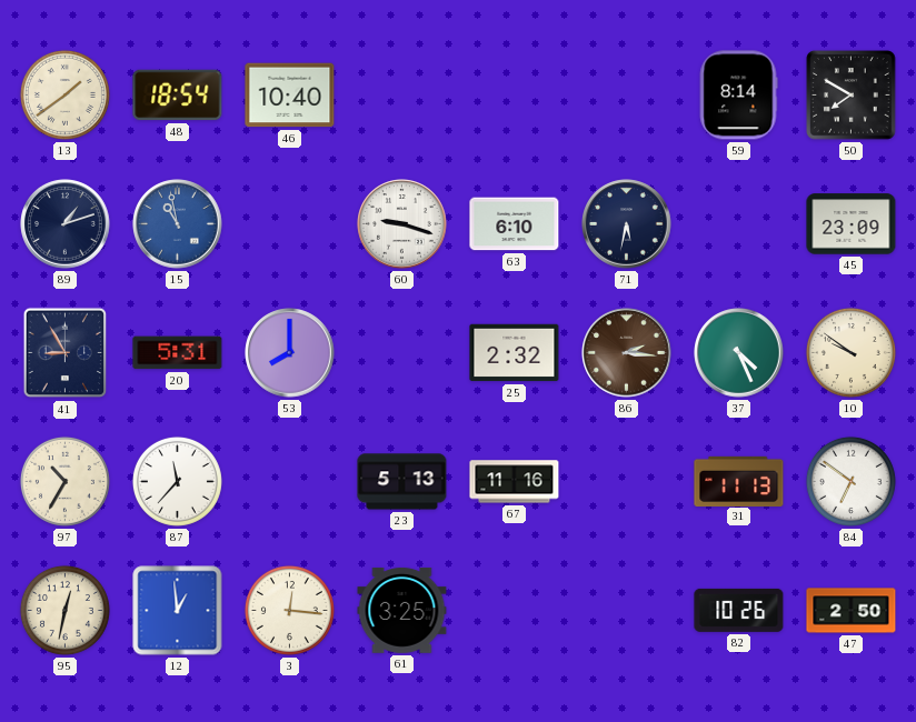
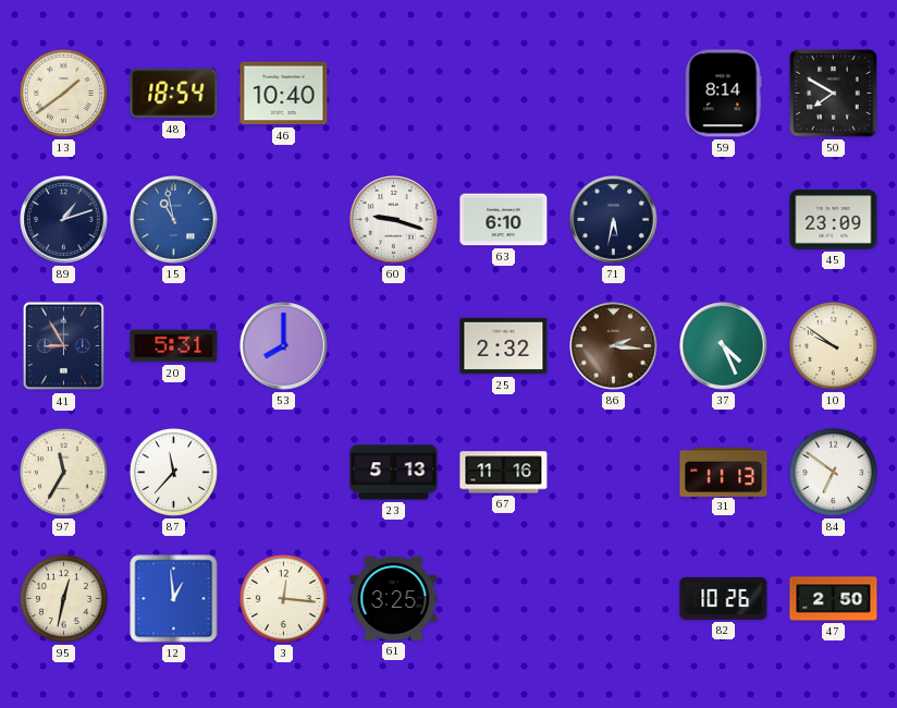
97: 10:35 -> 11:35 (63, 472)
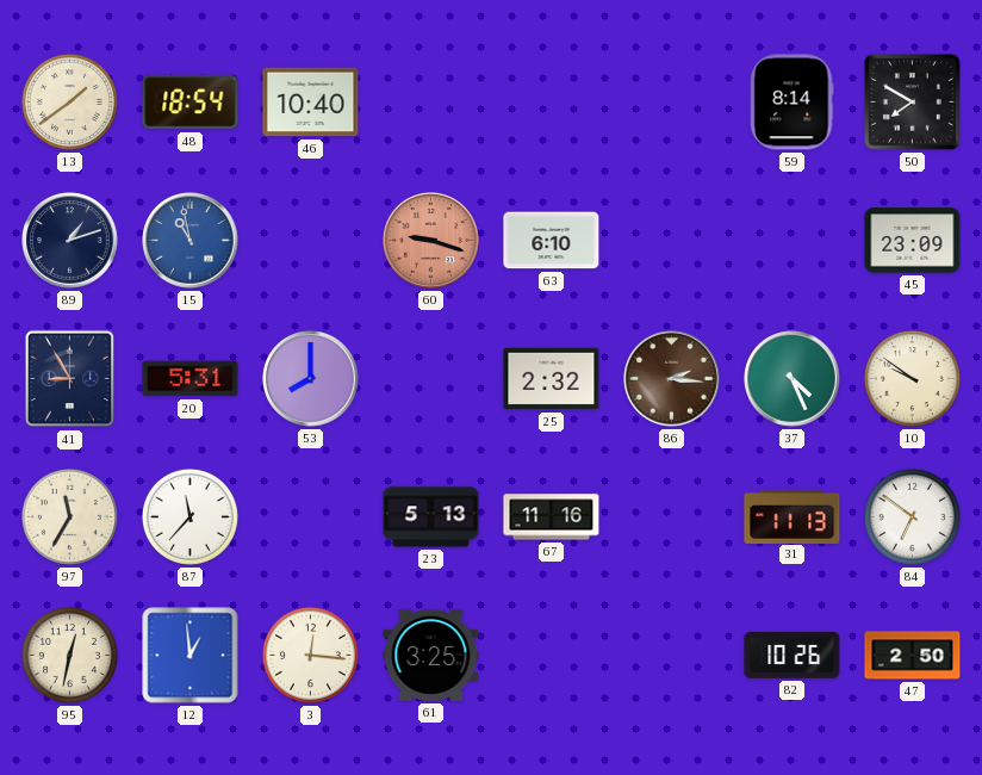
60 dial: white -> salmon (431, 241)
71: 5:32 -> none (614, 220)
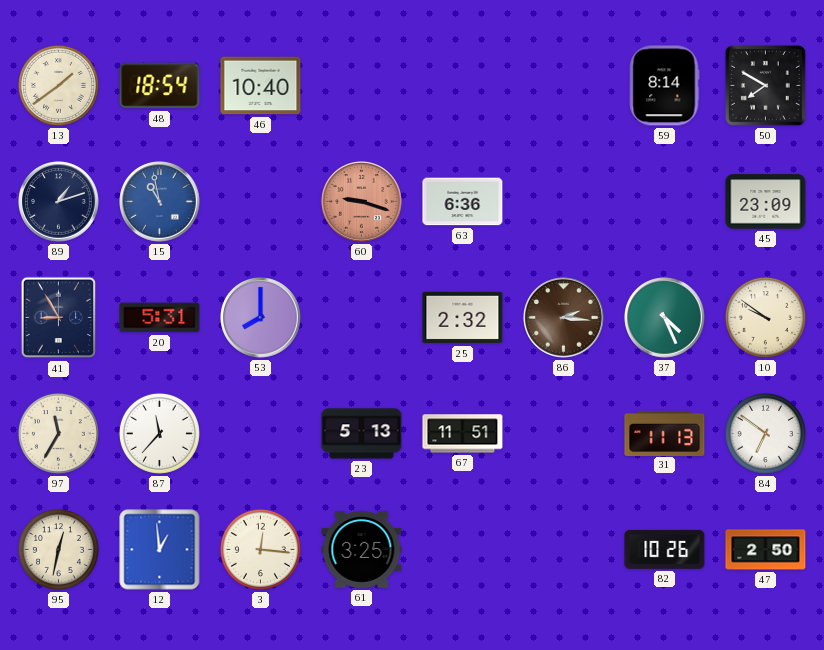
63: 6:10 -> 6:36 (463, 202)
67: 11:16 -> 11:51 (463, 434)
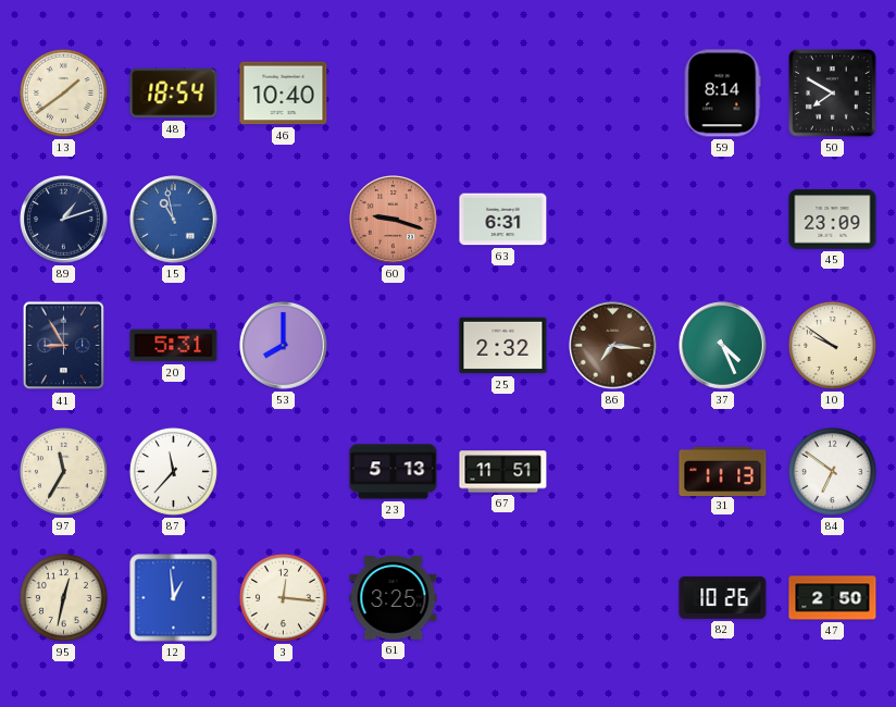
63: 6:36 -> 6:31 (503, 220)
86: 2:16 -> 7:16 (613, 346)
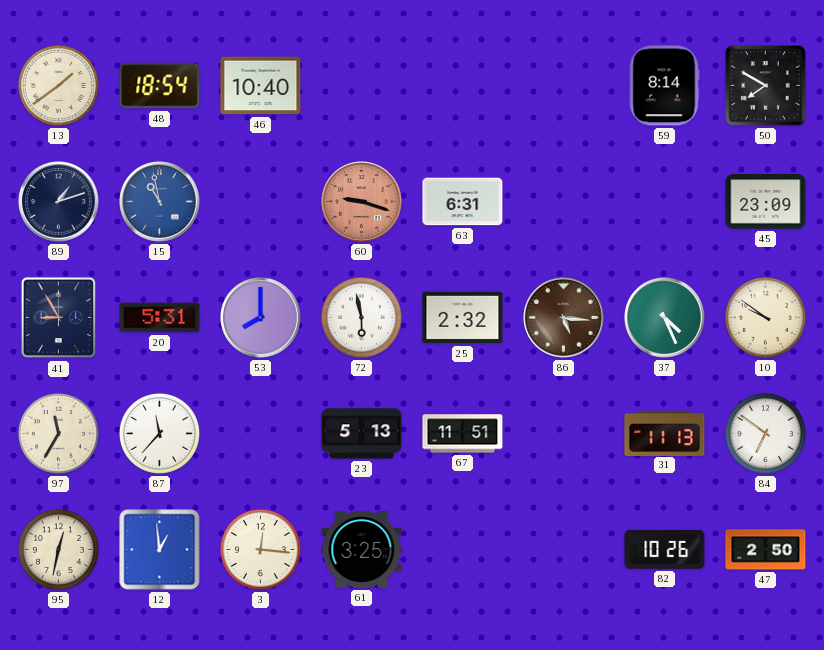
72: none -> 5:58 (361, 317)
86: 7:16 -> 5:16 (564, 318)
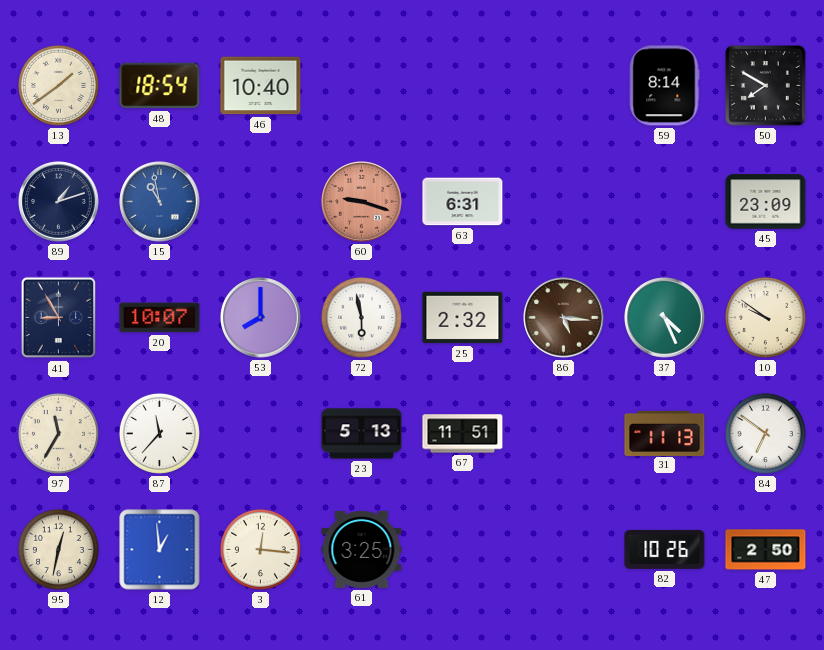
20: 5:31 -> 10:07 (160, 318)
